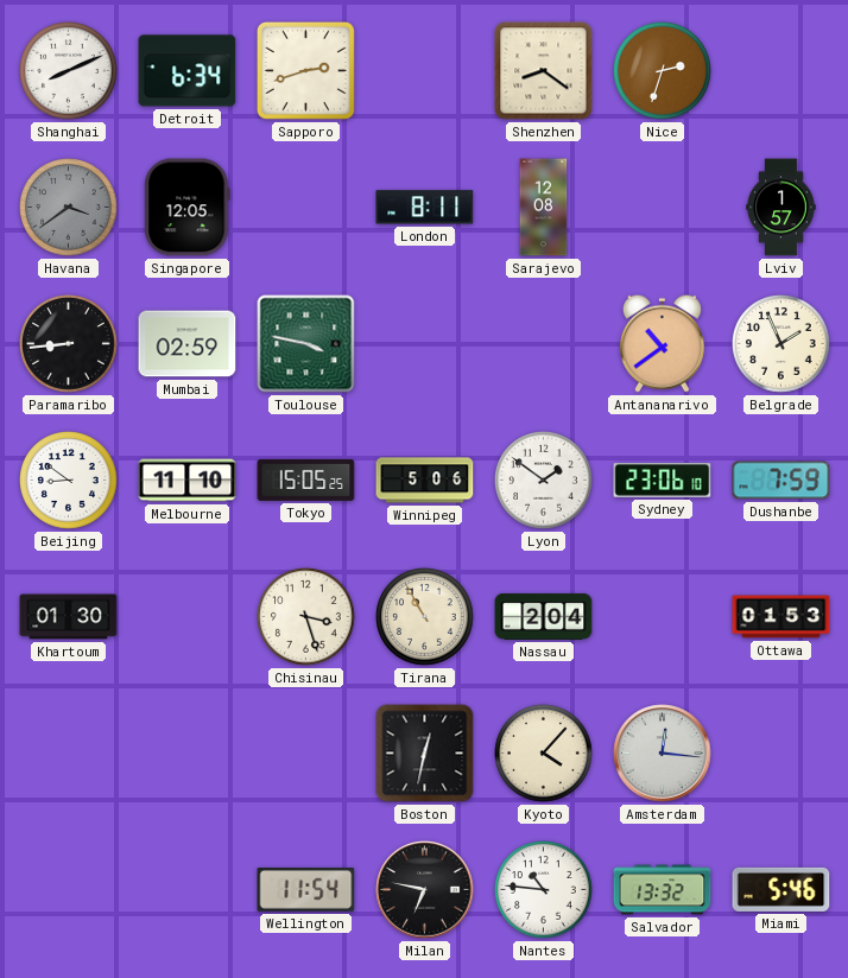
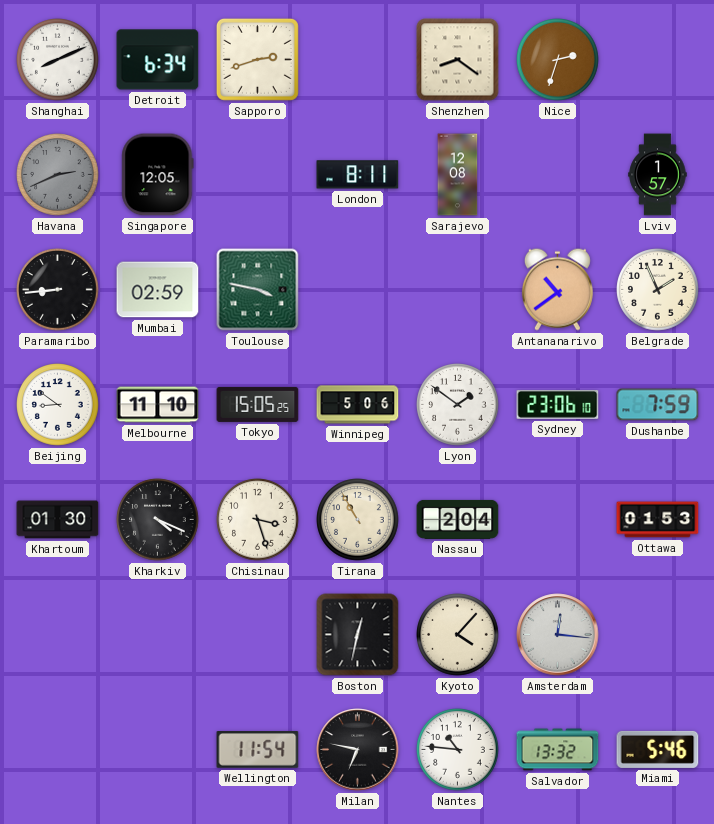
Havana: 3:39 -> 2:41 (58, 175)
Kharkiv: none -> 4:19 (158, 520)
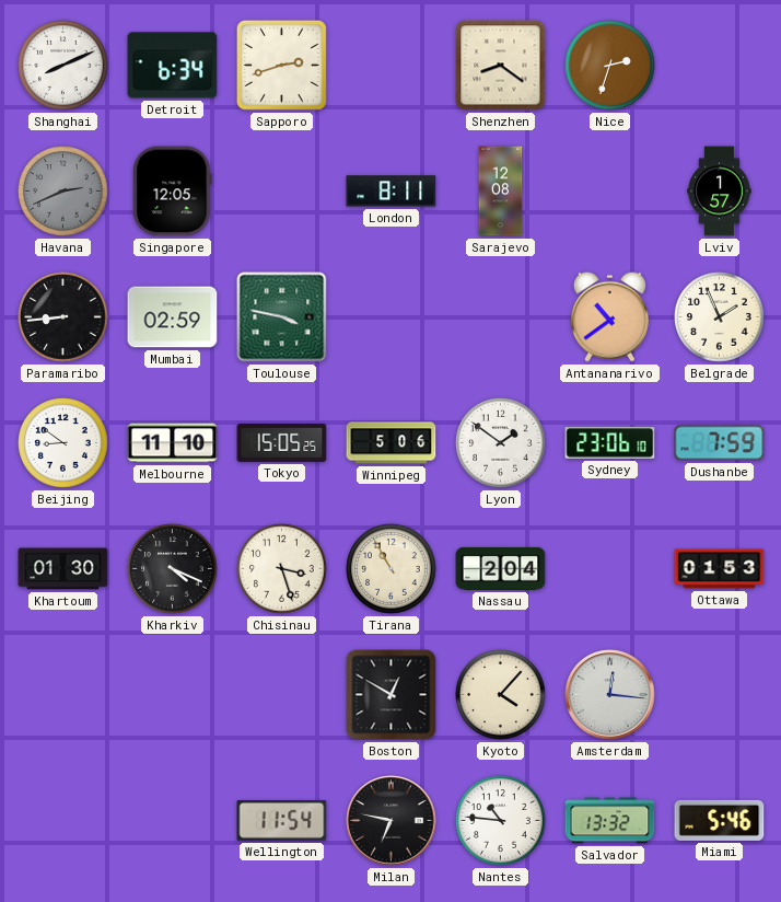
Boston: 12:32 -> 12:50 (392, 695)
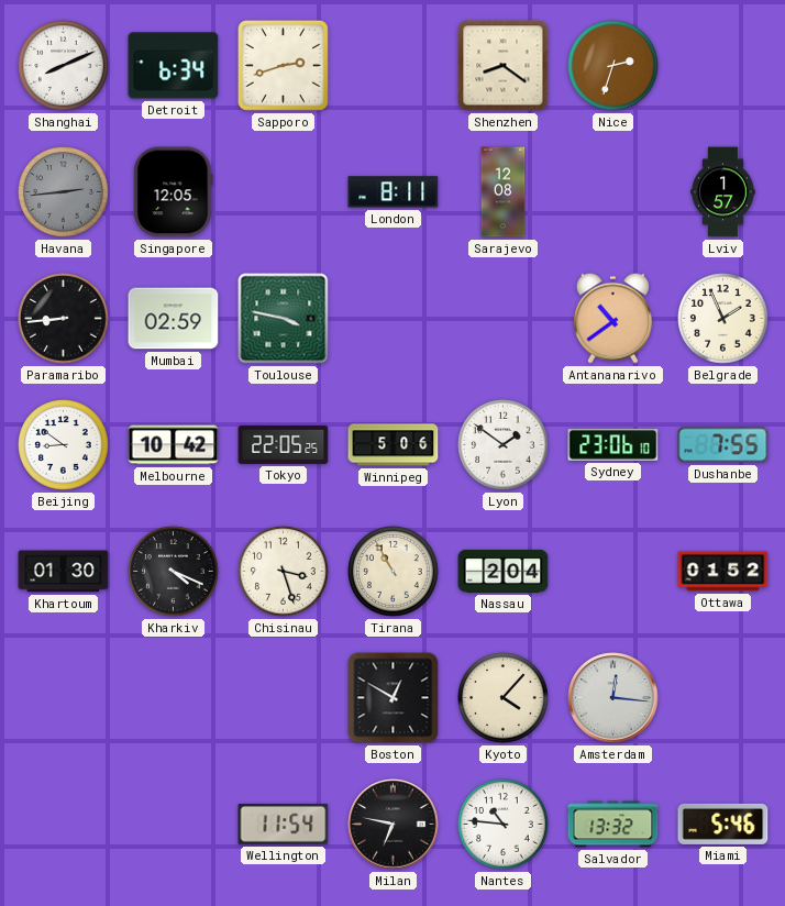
Havana: 2:41 -> 2:44 (64, 192)
Melbourne: 11:10 -> 10:42 (174, 445)
Tokyo: 15:05 -> 22:05 (284, 444)
Dushanbe: 7:59 -> 7:55 (723, 445)
Ottawa: 01:53 -> 01:52 (723, 572)
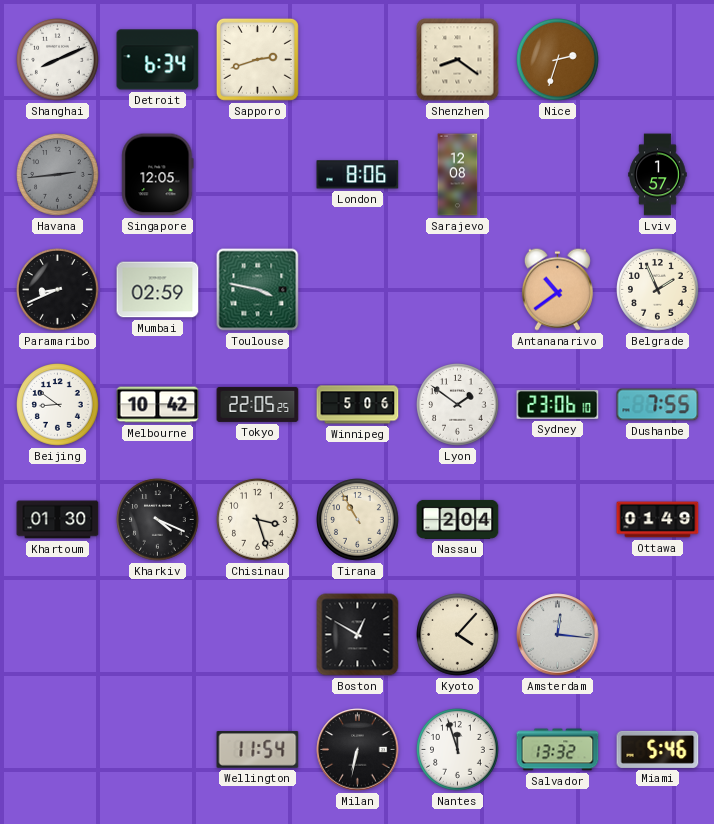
London: 8:11 -> 8:06 (358, 175)
Paramaribo: 8:44 -> 8:41 (58, 290)
Ottawa: 01:52 -> 01:49 (658, 520)
Milan: 6:47 -> 6:32 (358, 750)
Nantes: 10:46 -> 11:57 (458, 750)
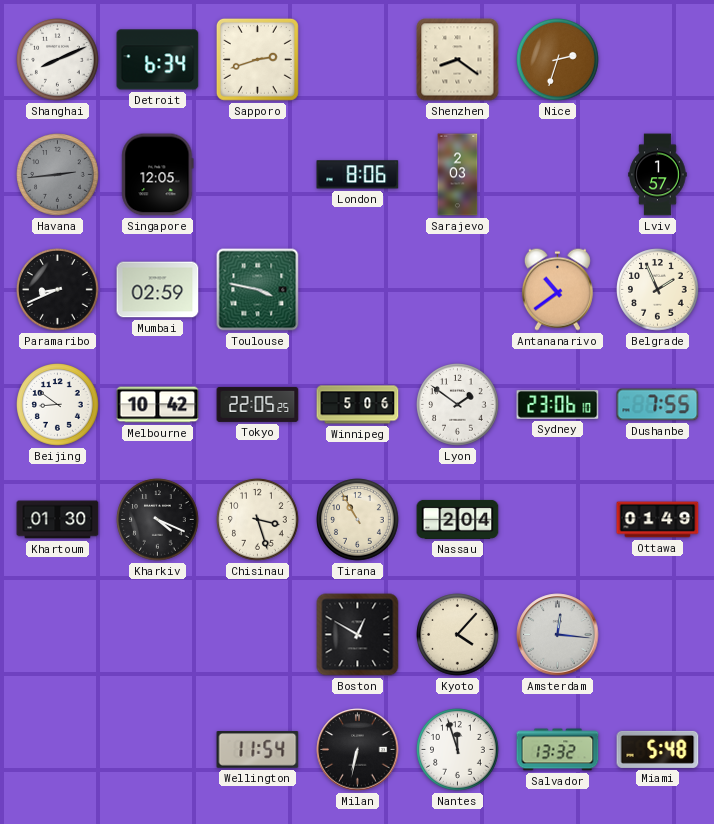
Sarajevo: 12:08 -> 2:03 (458, 175)
Miami: 5:46 -> 5:48 (658, 749)
